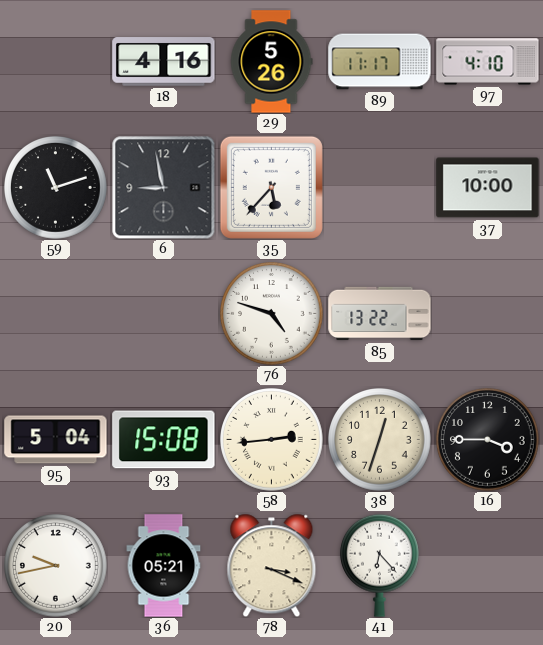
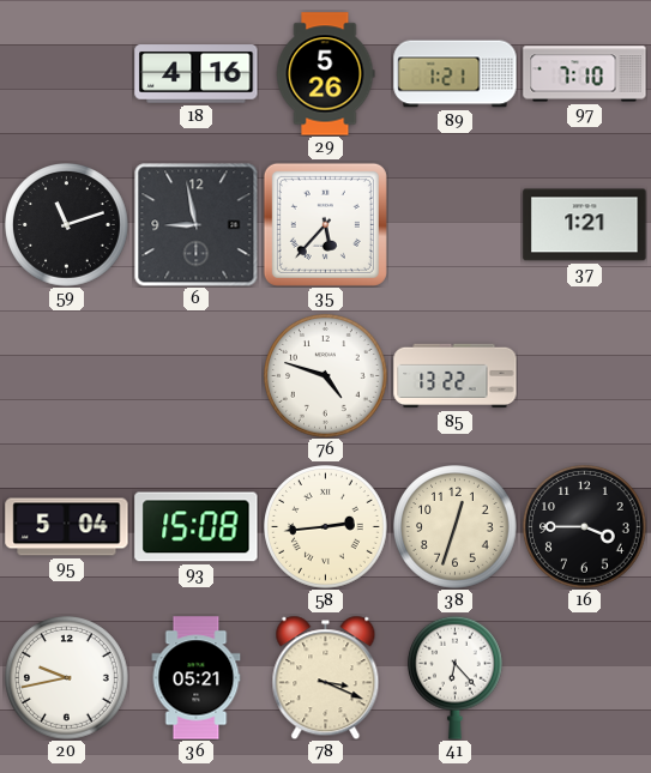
89: 11:17 -> 1:21 (456, 74)
97: 4:10 -> 7:10 (585, 74)
37: 10:00 -> 1:21 (585, 225)
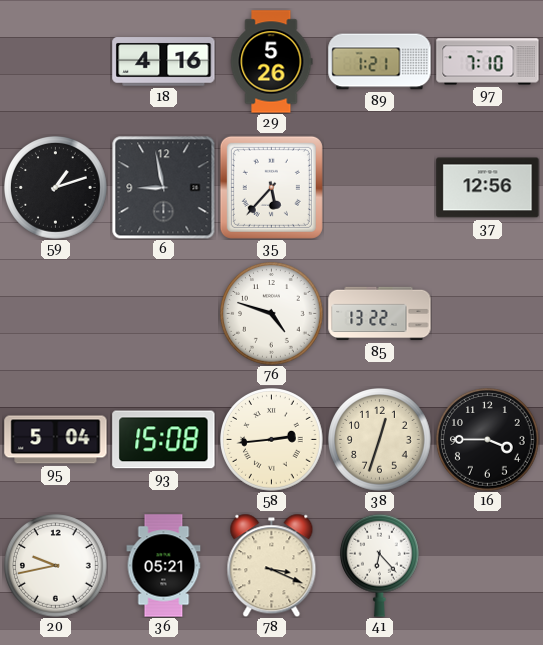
59: 11:12 -> 1:12 (56, 188)
37: 1:21 -> 12:56 (488, 188)
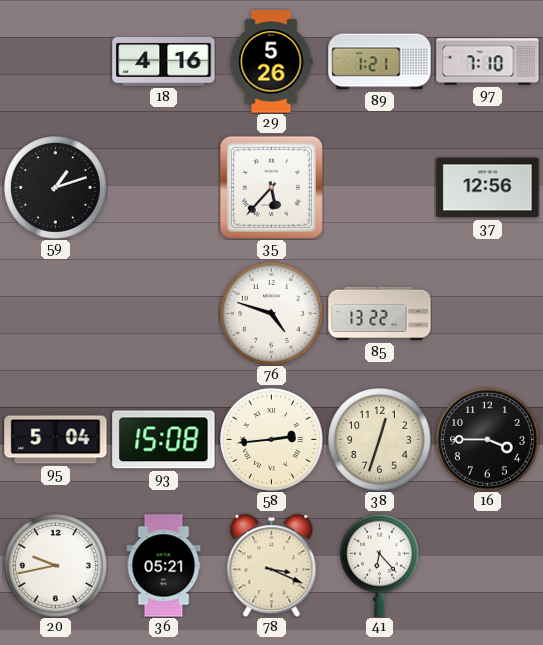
6: 8:58 -> none (163, 187)
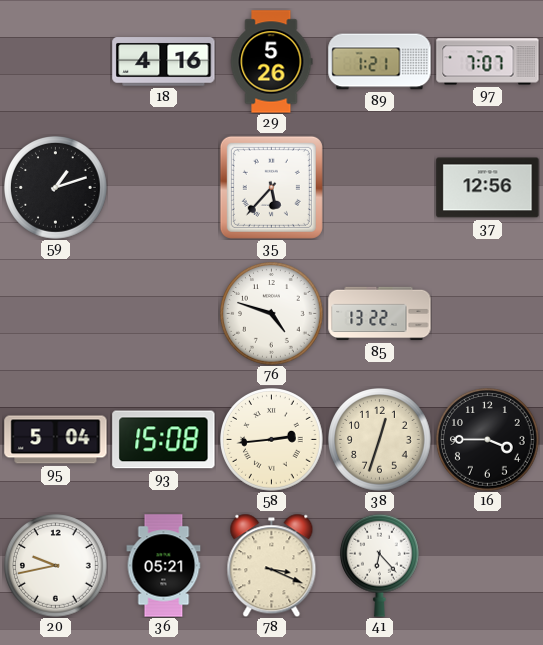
97: 7:10 -> 7:07 (488, 62)
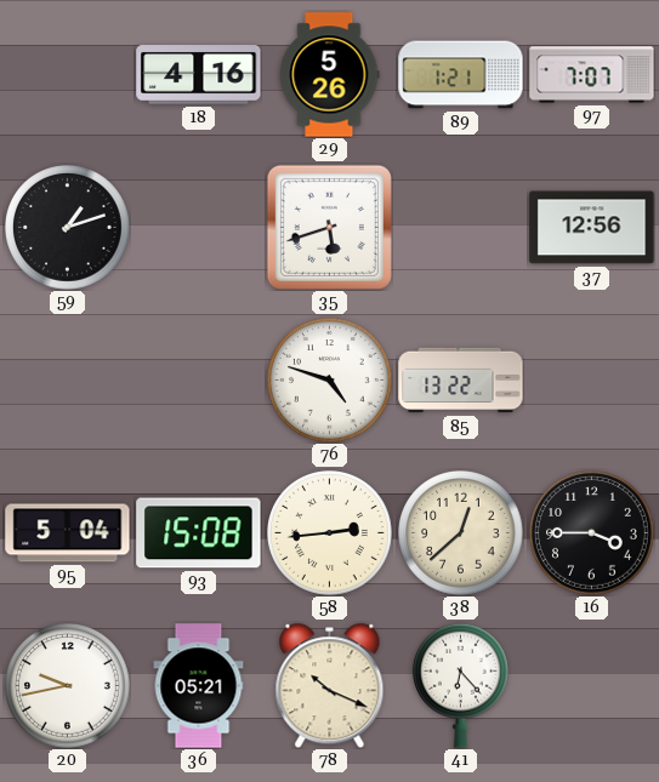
35: 5:37 -> 5:42 (329, 227)
38: 12:33 -> 12:38 (461, 533)
78: 3:19 -> 10:19 (330, 685)
